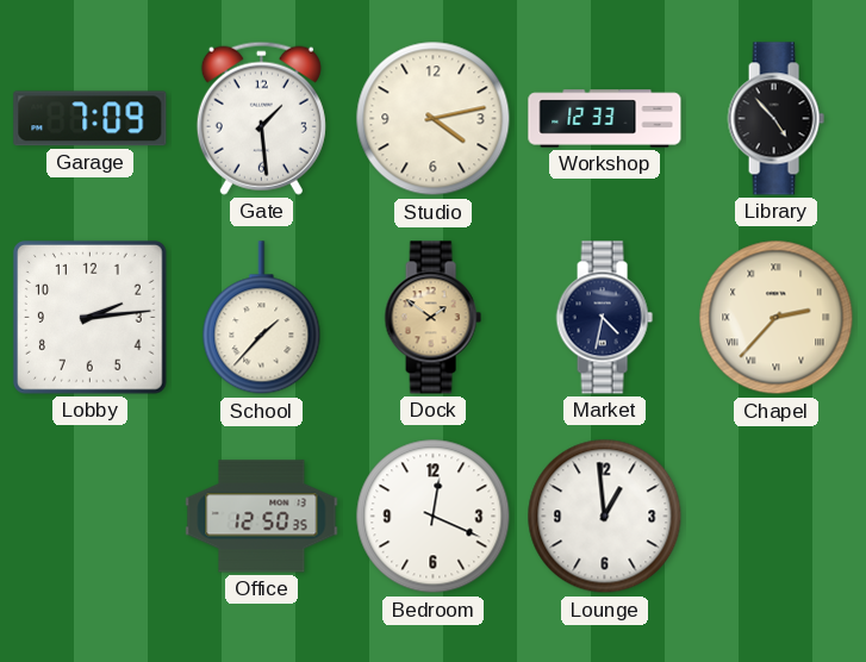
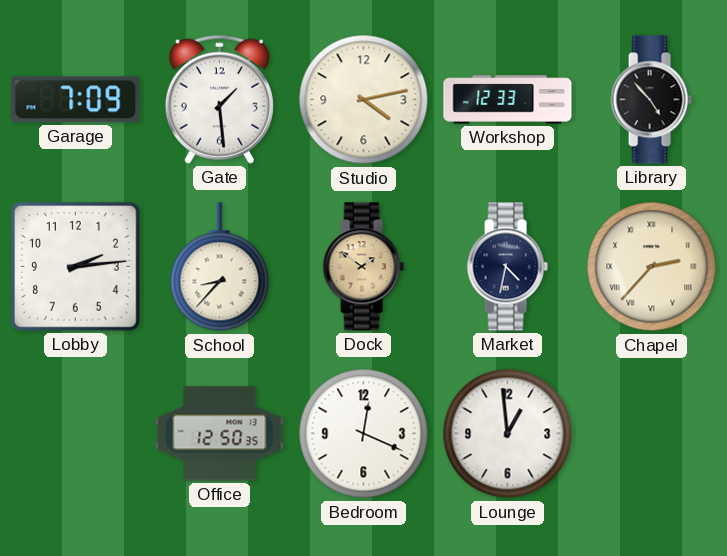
School: 1:37 -> 8:37 (220, 267)
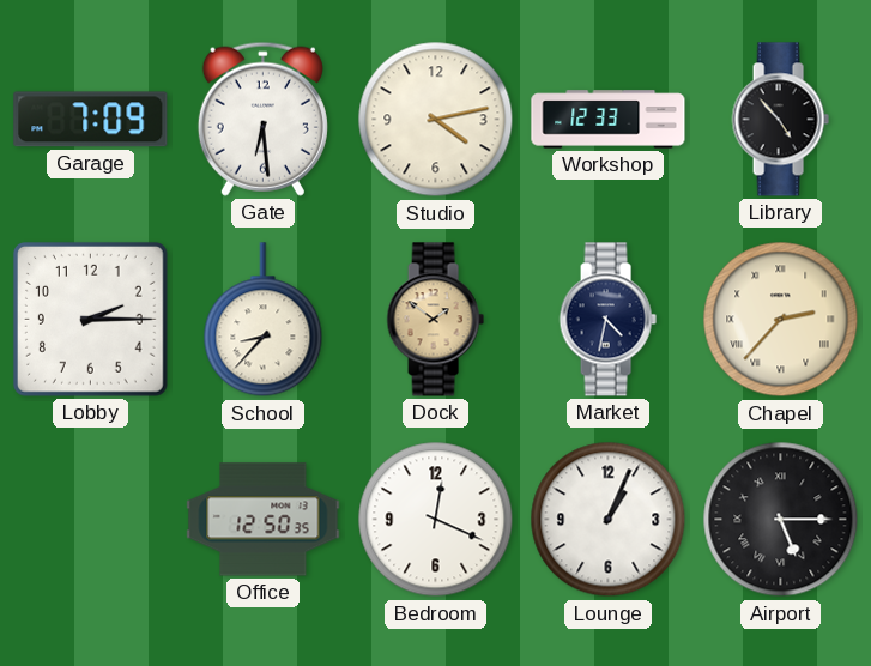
Gate: 1:29 -> 6:29 (262, 119)
Lobby: 2:14 -> 2:15 (90, 319)
Lounge: 12:59 -> 1:04 (609, 520)
Airport: none -> 5:15 (781, 520)
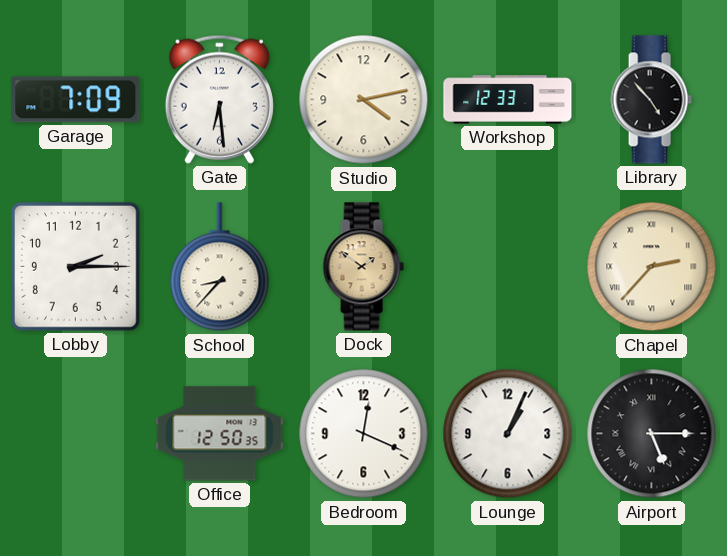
Market: 4:32 -> none (607, 320)
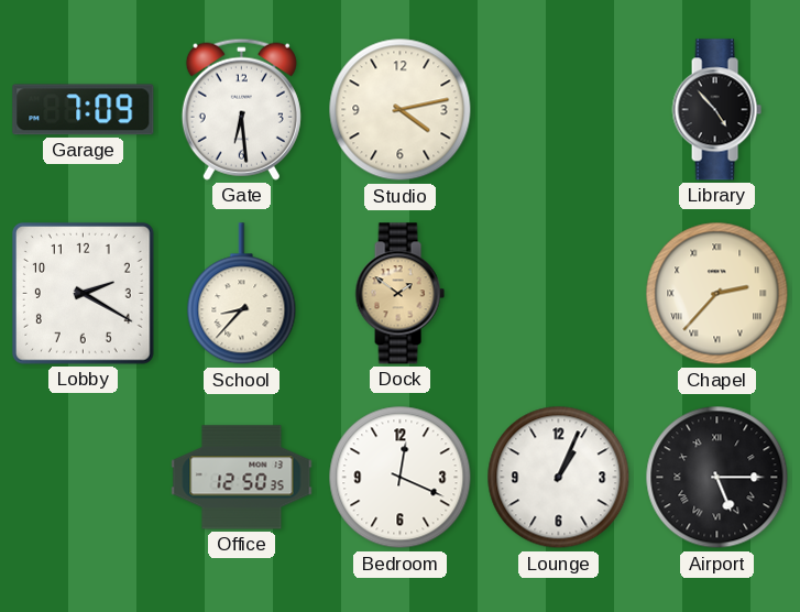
Workshop: 12:33 -> none (508, 100)
Lobby: 2:15 -> 2:20 (83, 293)
